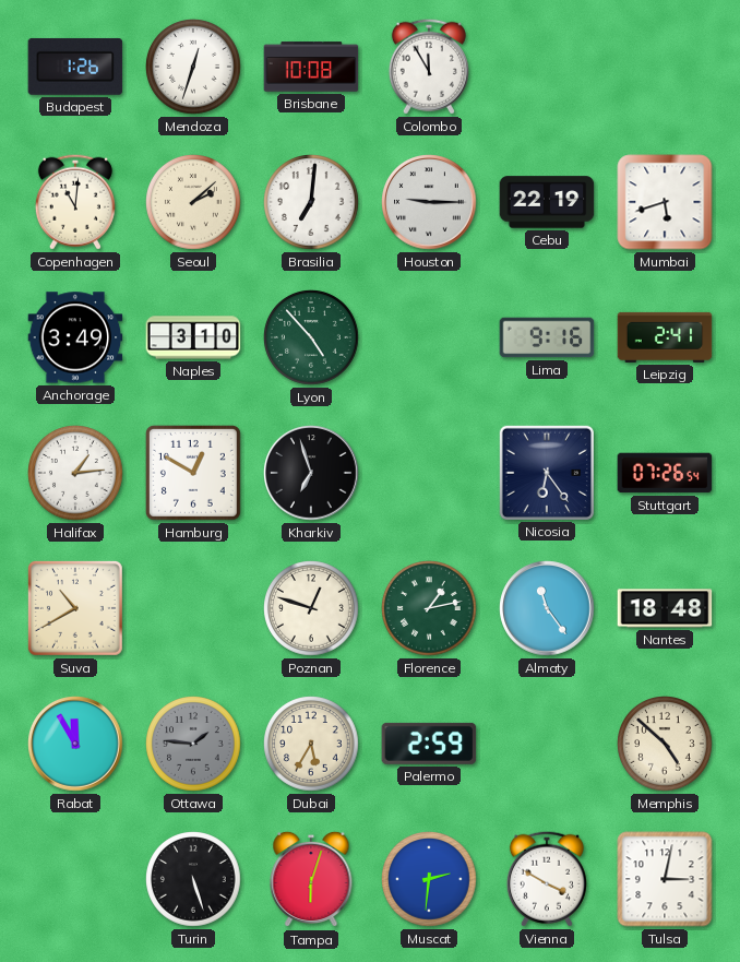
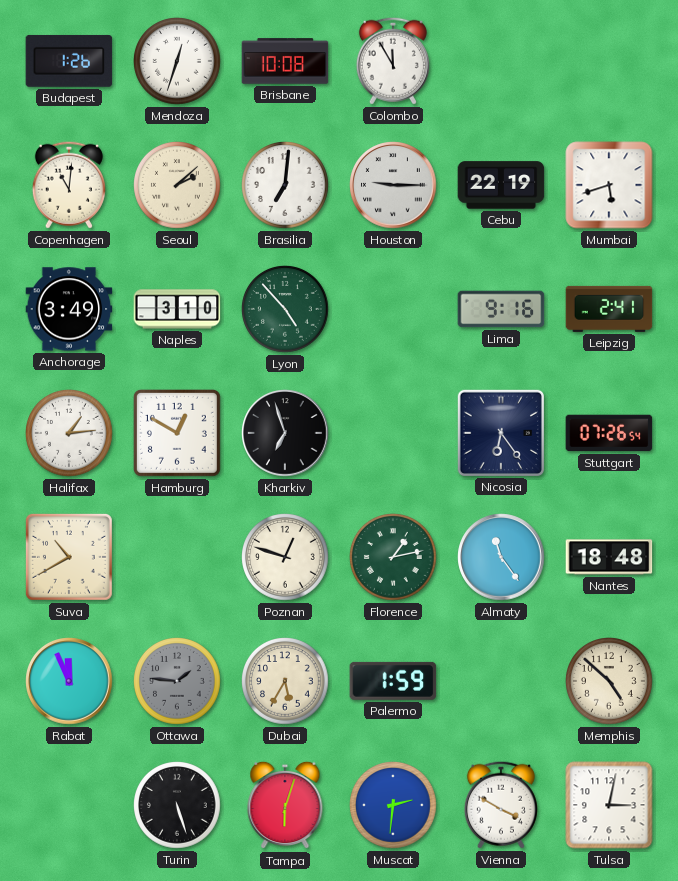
Rabat: 11:55 -> 11:56 (69, 681)
Palermo: 2:59 -> 1:59 (393, 681)
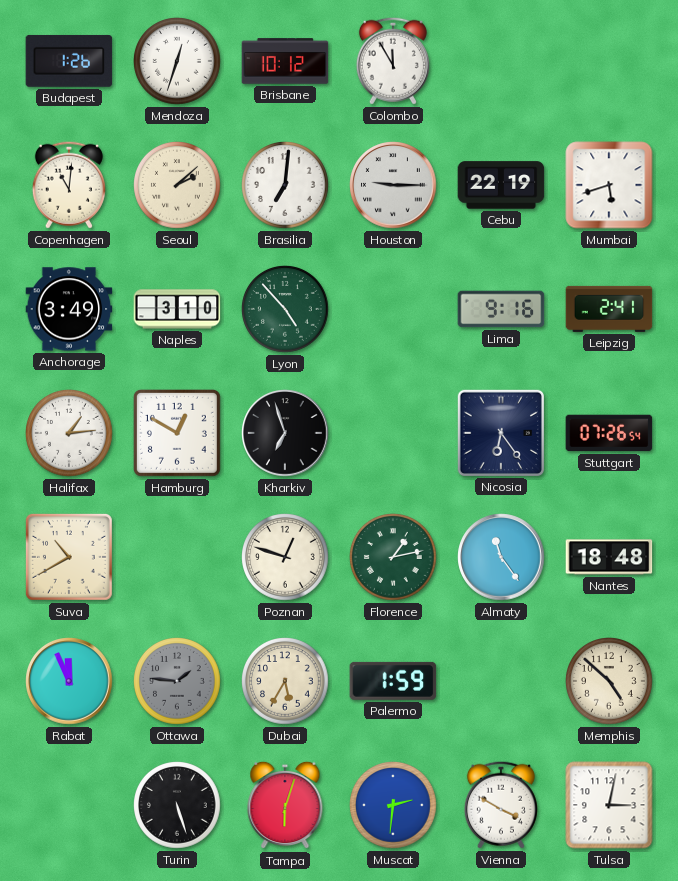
Brisbane: 10:08 -> 10:12 (285, 61)
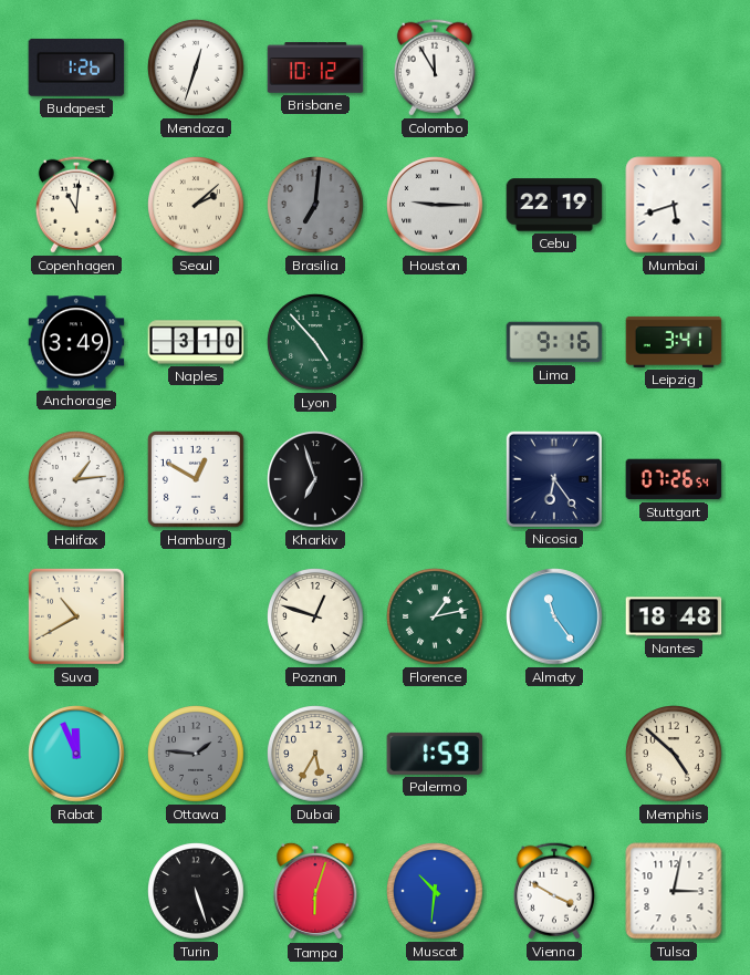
Brasilia dial: white -> grey (316, 206)
Leipzig: 2:41 -> 3:41 (674, 342)
Muscat: 2:31 -> 10:31 (436, 892)
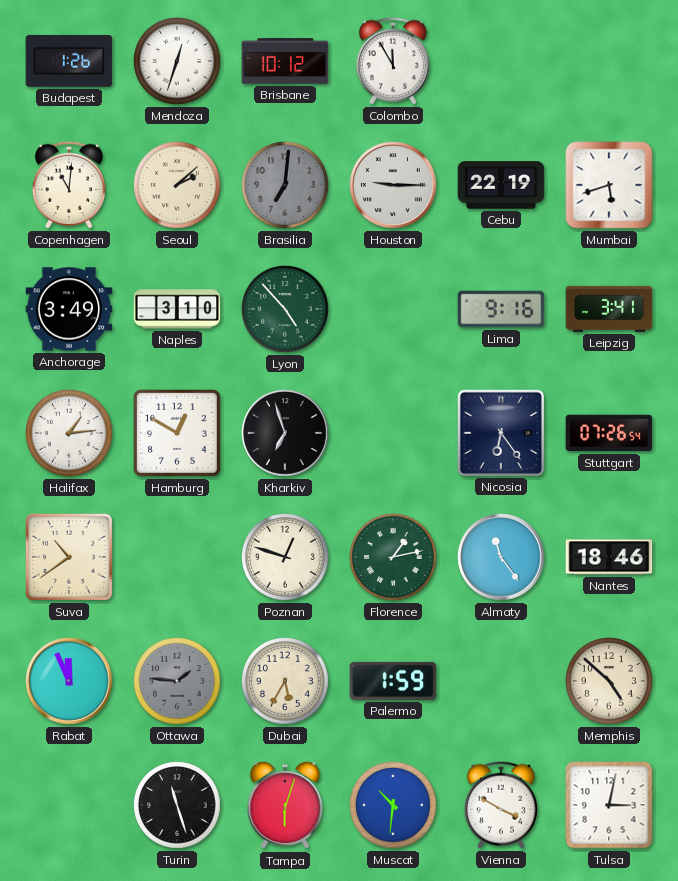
Suva: 10:40 -> 10:39 (69, 557)
Nantes: 18:48 -> 18:46 (609, 557)
Turin: 5:27 -> 11:27 (178, 806)
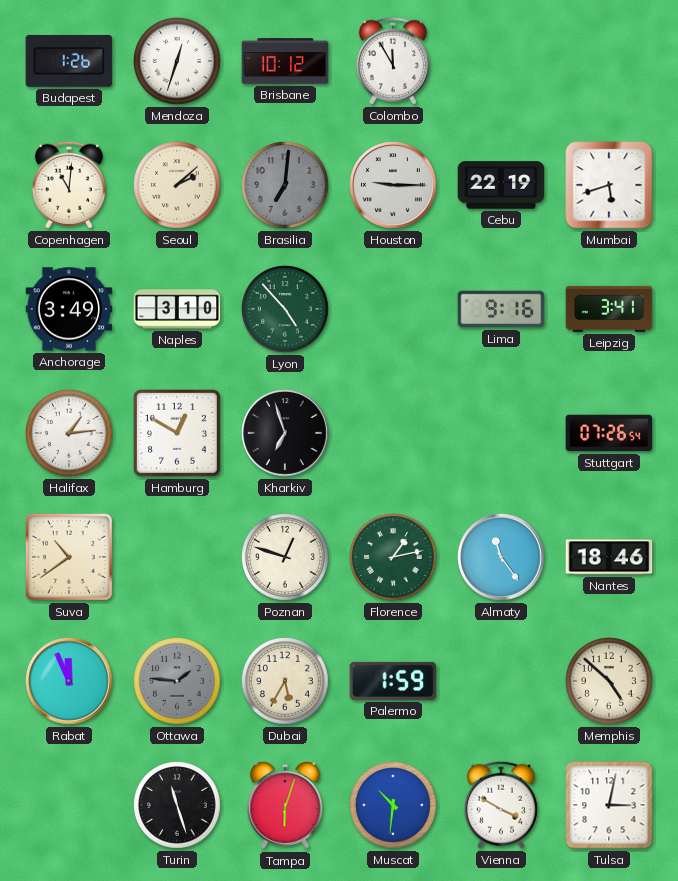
Nicosia: 6:24 -> none (500, 432)
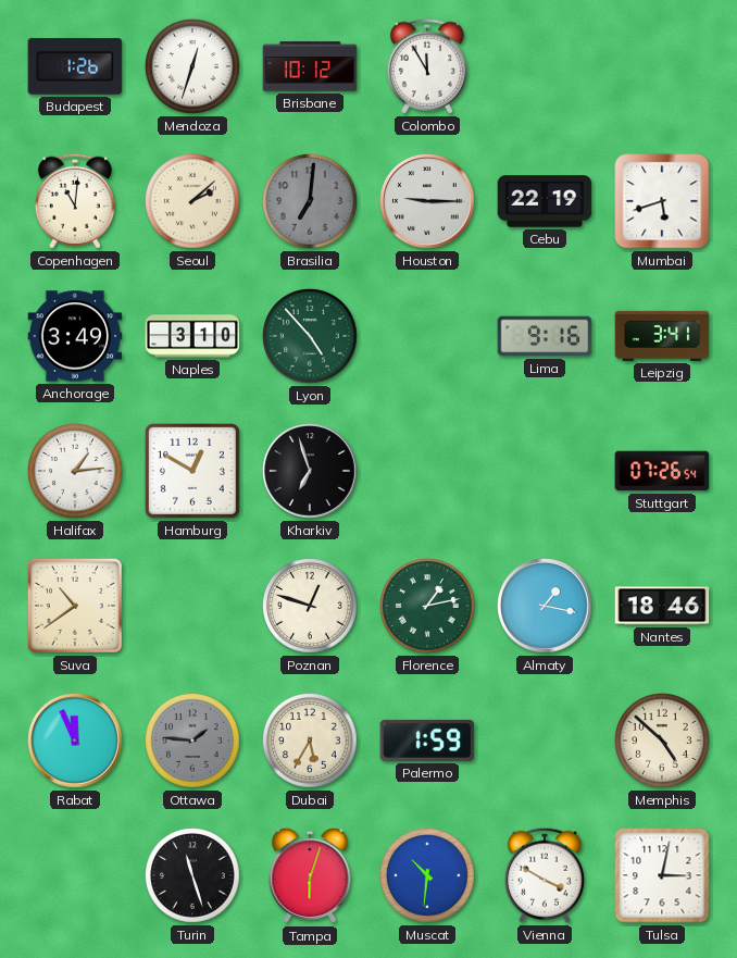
Almaty: 11:24 -> 1:17 (545, 606)
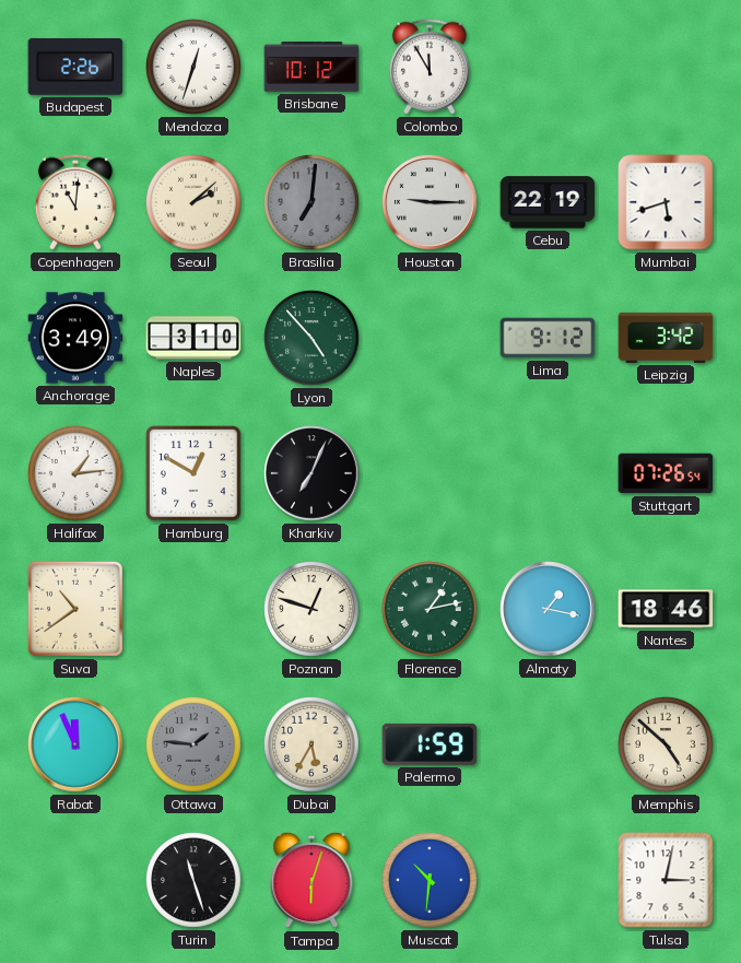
Budapest: 1:26 -> 2:26 (75, 67)
Lima: 9:16 -> 9:12 (548, 338)
Leipzig: 3:41 -> 3:42 (666, 338)
Kharkiv: 6:57 -> 7:04 (311, 473)
Vienna: 3:50 -> none (545, 875)
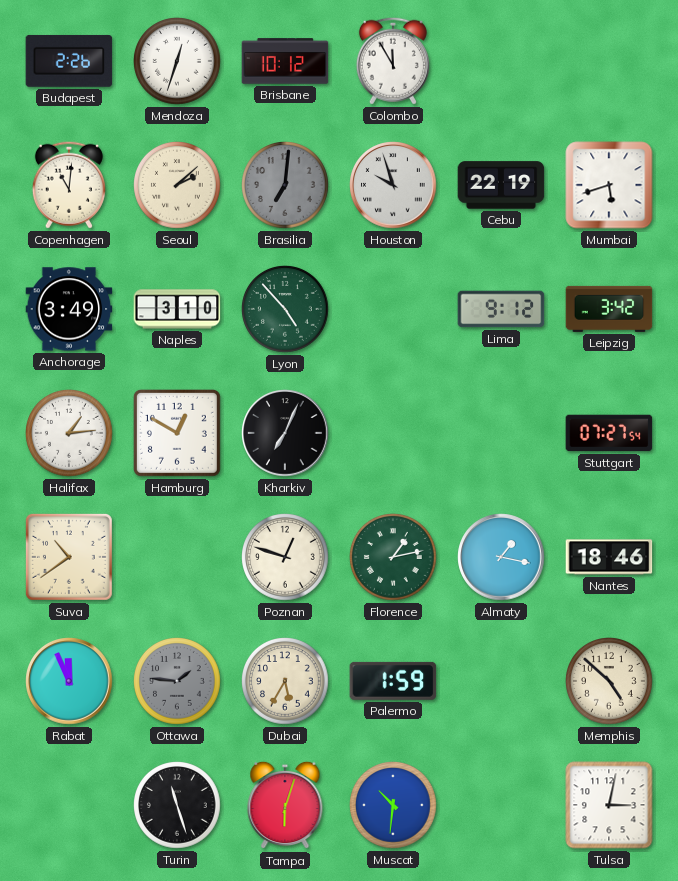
Houston: 9:15 -> 9:57 (393, 185)
Stuttgart: 07:26 -> 07:27 (609, 433)
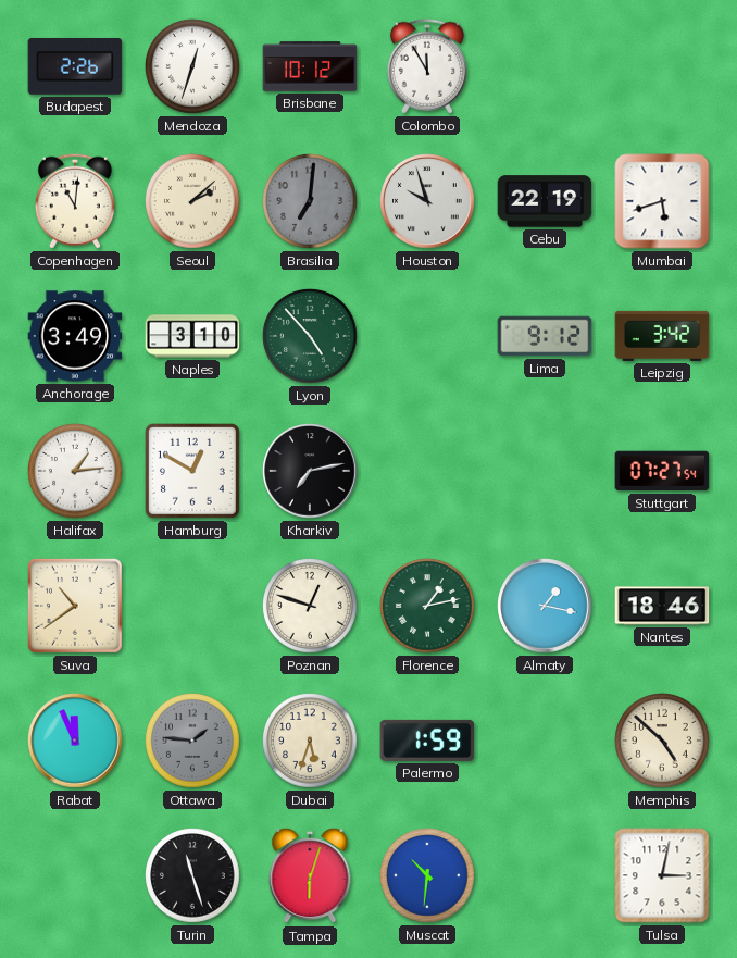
Kharkiv: 7:04 -> 7:13 (310, 471)
Dubai: 5:35 -> 5:33 (311, 742)
